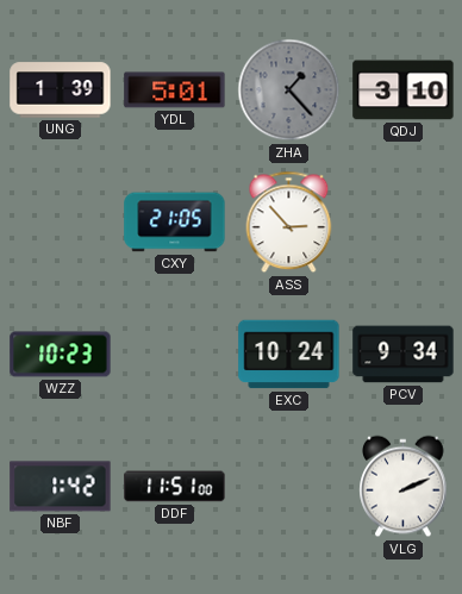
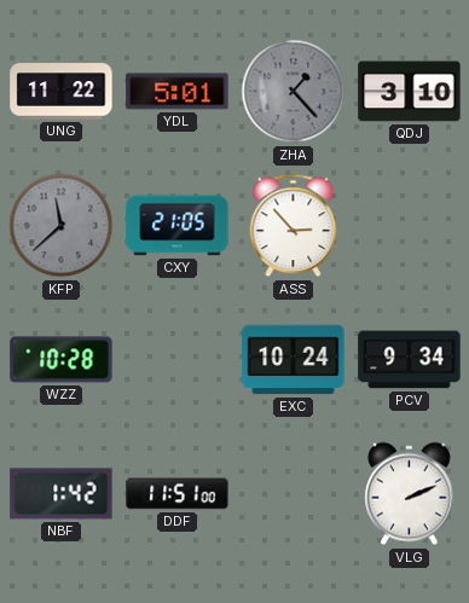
UNG: 1:39 -> 11:22 (62, 92)
KFP: none -> 11:38 (62, 226)
WZZ: 10:23 -> 10:28 (62, 360)
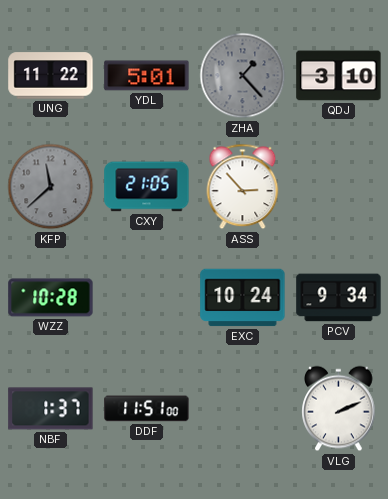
NBF: 1:42 -> 1:37 (51, 409)
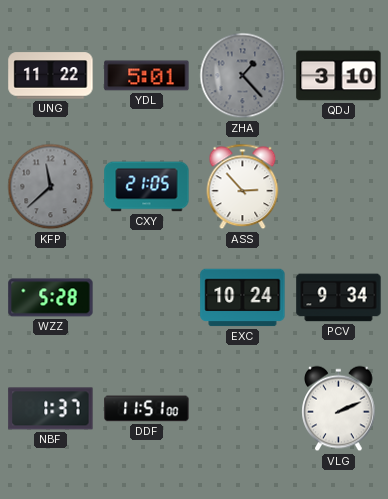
WZZ: 10:28 -> 5:28 (51, 298)
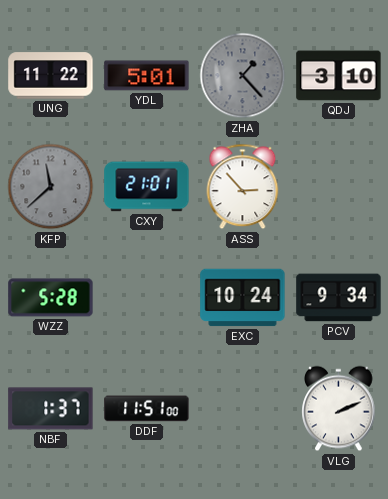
CXY: 21:05 -> 21:01 (147, 187)
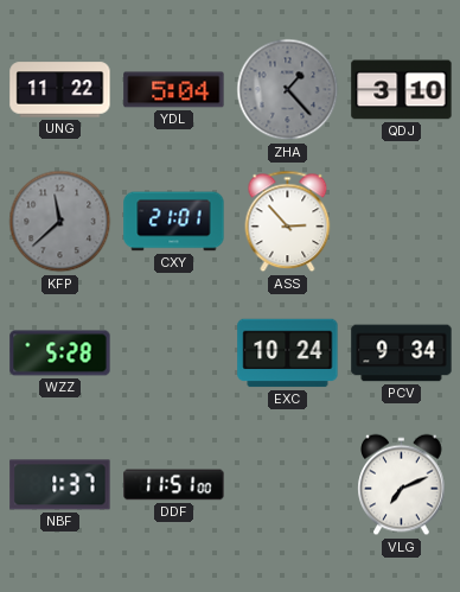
YDL: 5:01 -> 5:04 (174, 90)
VLG: 2:11 -> 7:11 (402, 485)
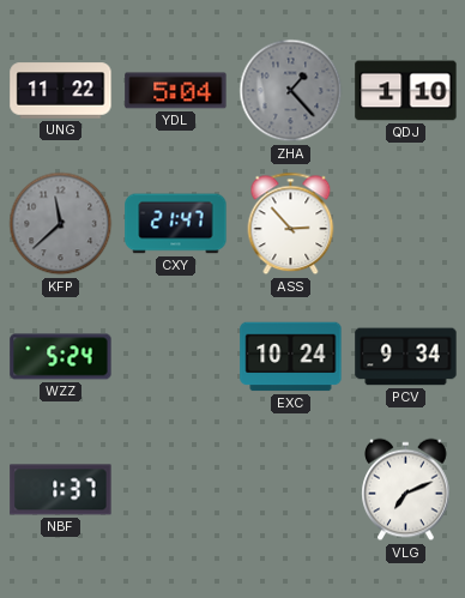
QDJ: 3:10 -> 1:10 (406, 91)
CXY: 21:01 -> 21:47 (176, 224)
WZZ: 5:28 -> 5:24 (61, 357)
DDF: 11:51 -> none (174, 485)
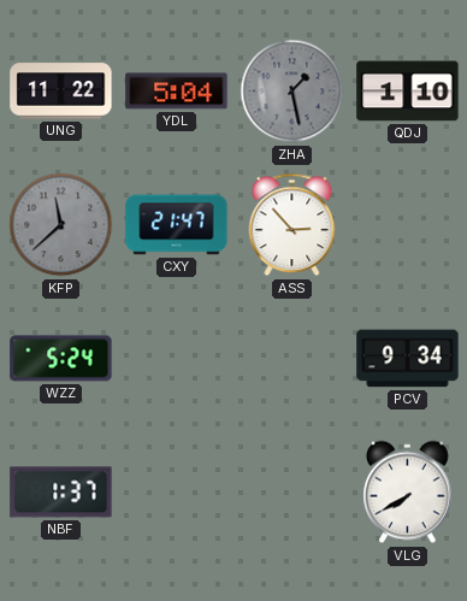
ZHA: 1:23 -> 1:28 (292, 92)
EXC: 10:24 -> none (291, 357)
VLG: 7:11 -> 7:40 (408, 493)
